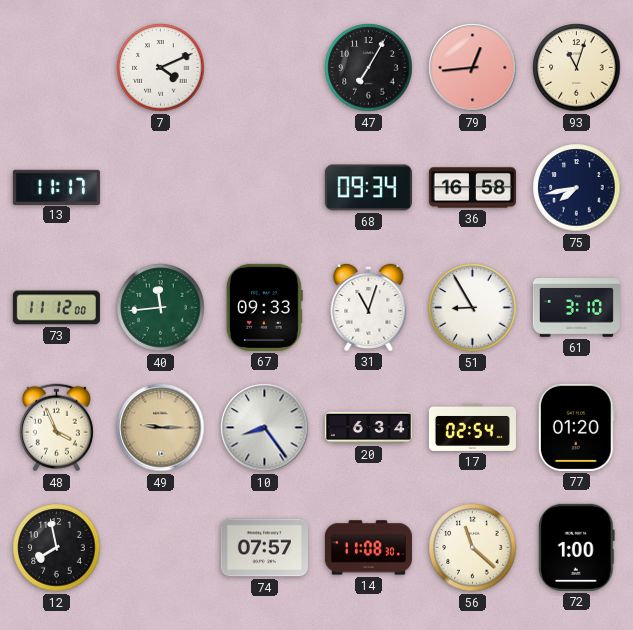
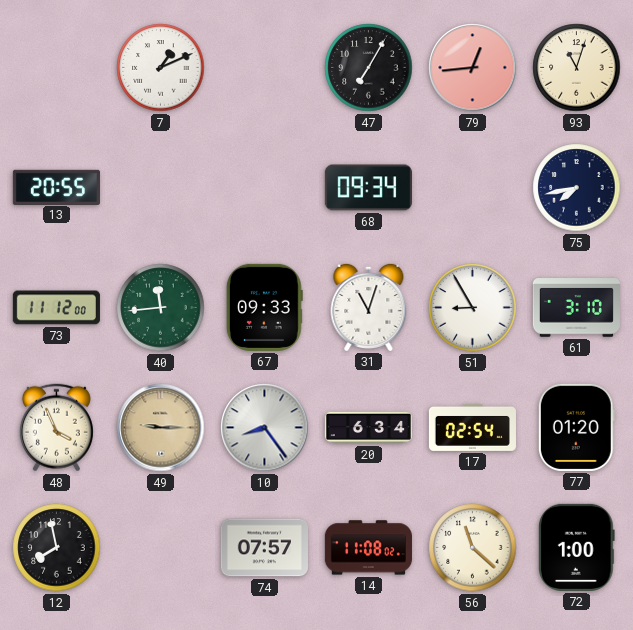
7: 4:11 -> 1:11 (161, 68)
13: 11:17 -> 20:55 (56, 187)
36: 16:58 -> none (472, 188)
14: 11:08:30 -> 11:08:02 (368, 548)
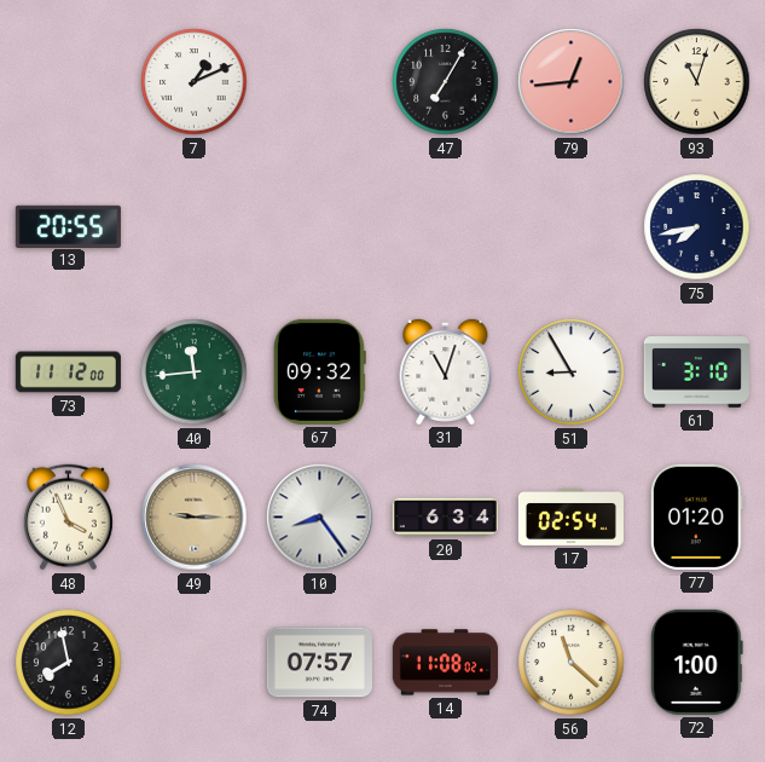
68: 09:34 -> none (368, 188)
67: 09:33 -> 09:32 (319, 371)
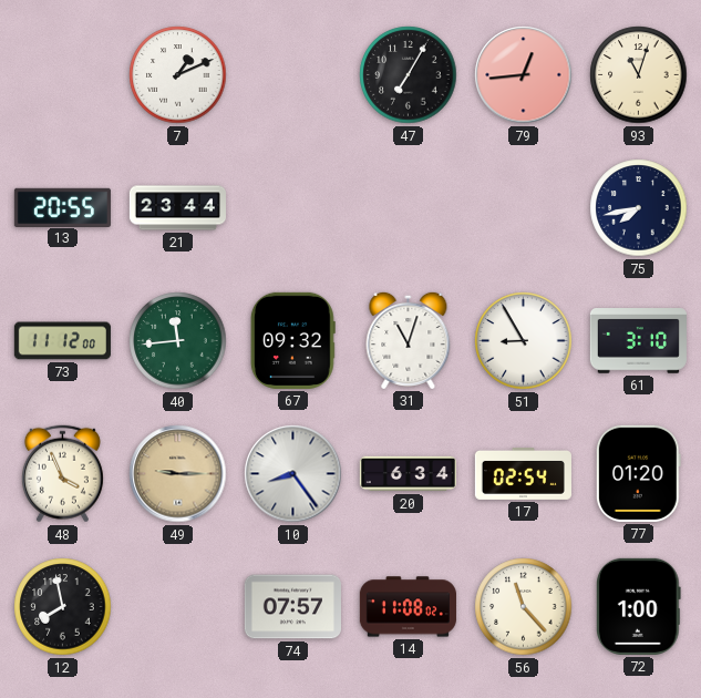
21: none -> 23:44 (177, 208)
56: 11:22 -> 11:23 (524, 607)
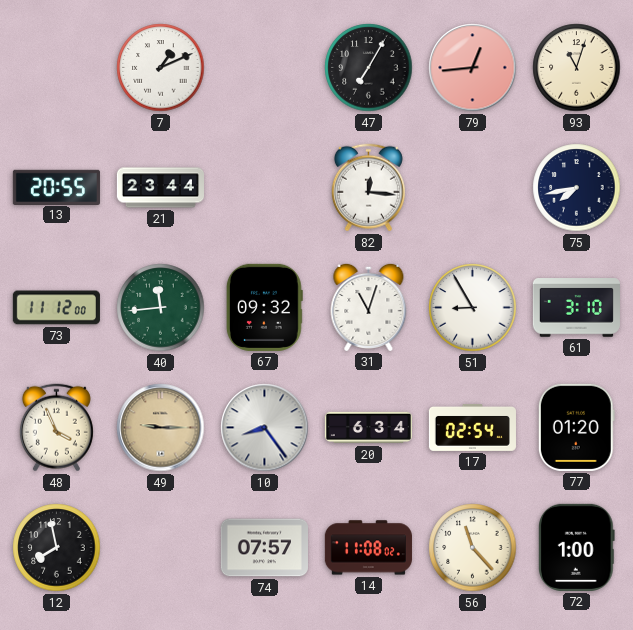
82: none -> 12:16 (368, 188)
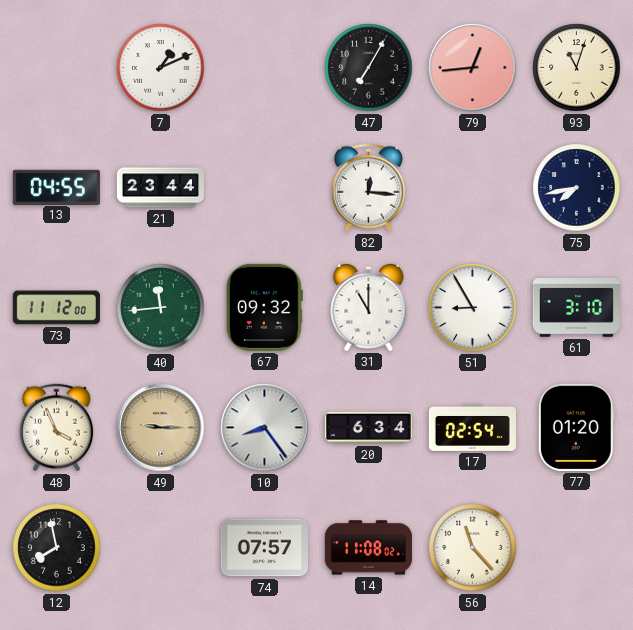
13: 20:55 -> 04:55 (56, 187)
31: 11:03 -> 11:00 (369, 307)
72: 1:00 -> none (576, 547)
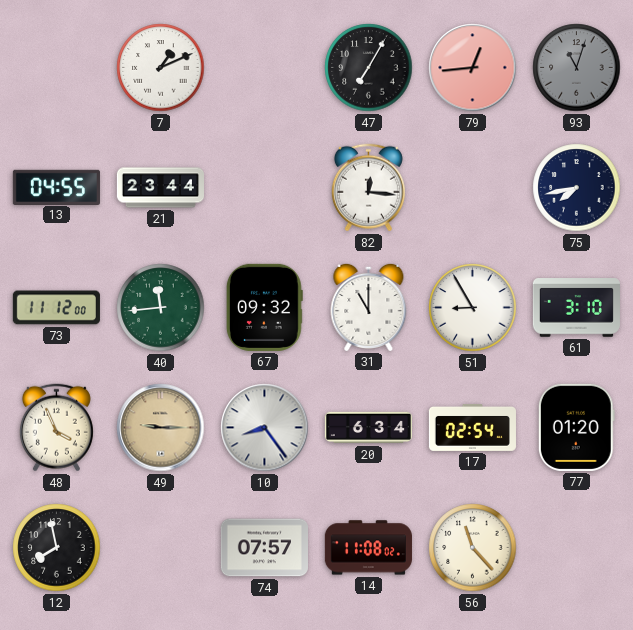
93 dial: cream -> grey (577, 68)
